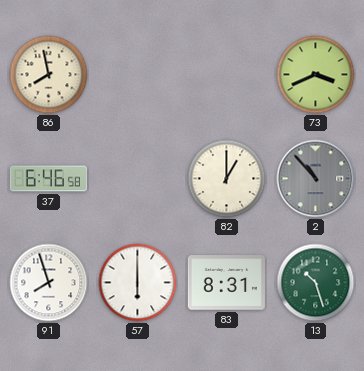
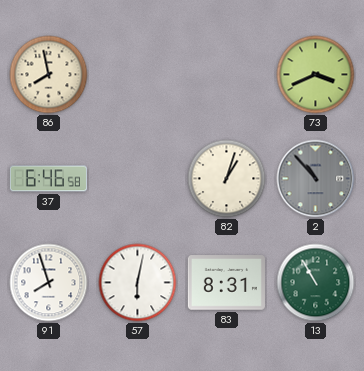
82: 1:00 -> 1:03 (227, 179)
57: 6:00 -> 6:02 (138, 283)
13: 10:27 -> 10:55 (316, 283)
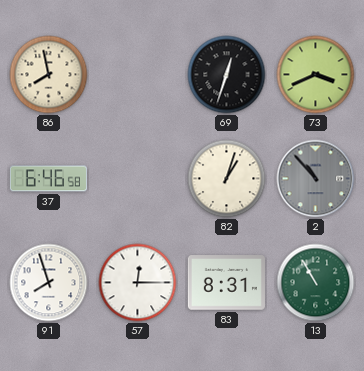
69: none -> 12:33 (227, 75)
57: 6:02 -> 12:15 (138, 283)
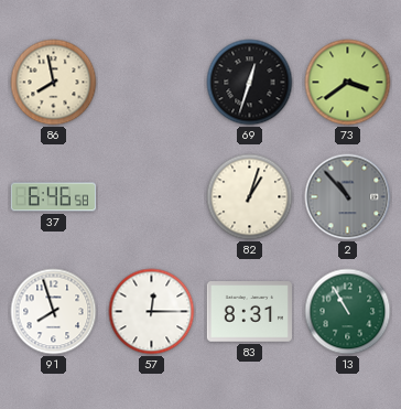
73: 3:41 -> 3:39 (348, 83)
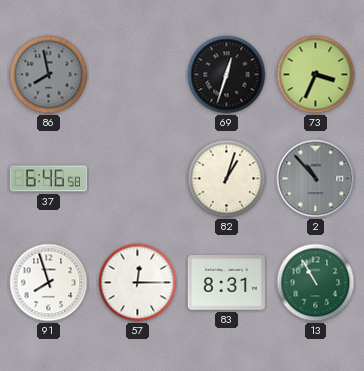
86 dial: cream -> grey (49, 75)
73: 3:39 -> 3:34 (316, 75)
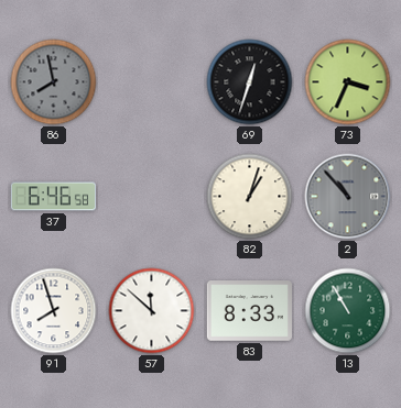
57: 12:15 -> 11:52 (152, 311)
83: 8:31 -> 8:33 (249, 311)
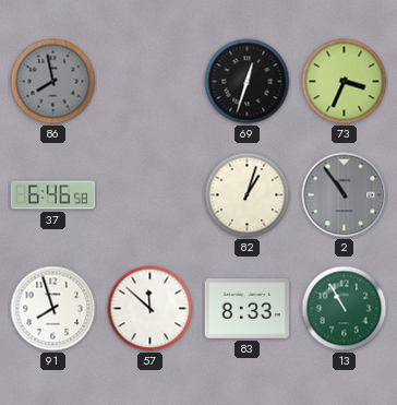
2: 10:53 -> 10:54 (345, 195)
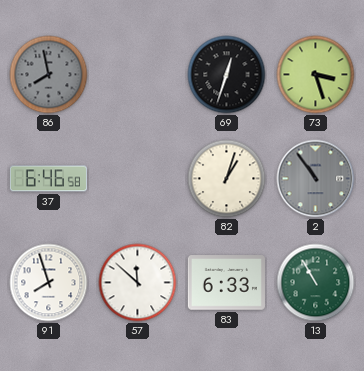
73: 3:34 -> 3:27 (316, 75)
83: 8:33 -> 6:33 (226, 283)
